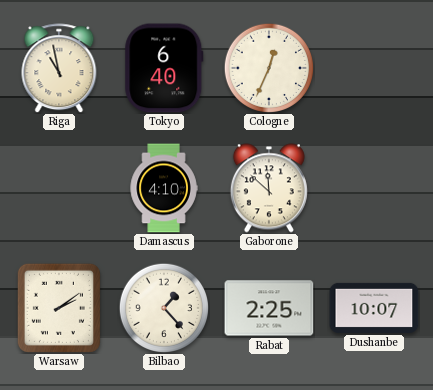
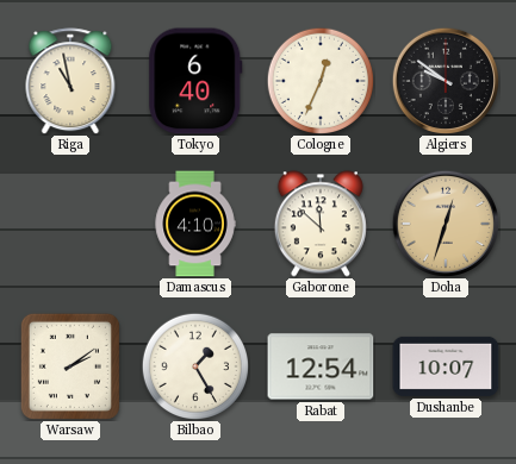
Algiers: none -> 9:51 (444, 80)
Doha: none -> 12:33 (444, 222)
Bilbao: 1:23 -> 1:25 (194, 365)
Rabat: 2:25 -> 12:54 (321, 366)
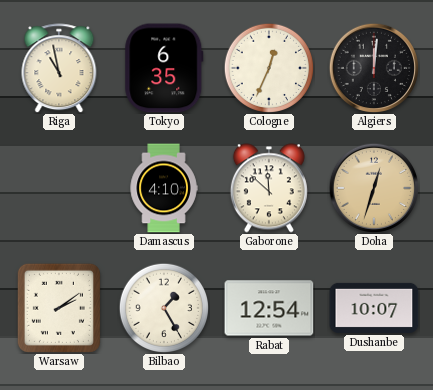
Tokyo: 6:40 -> 6:35 (164, 68)
Algiers: 9:51 -> 12:01 (373, 67)
